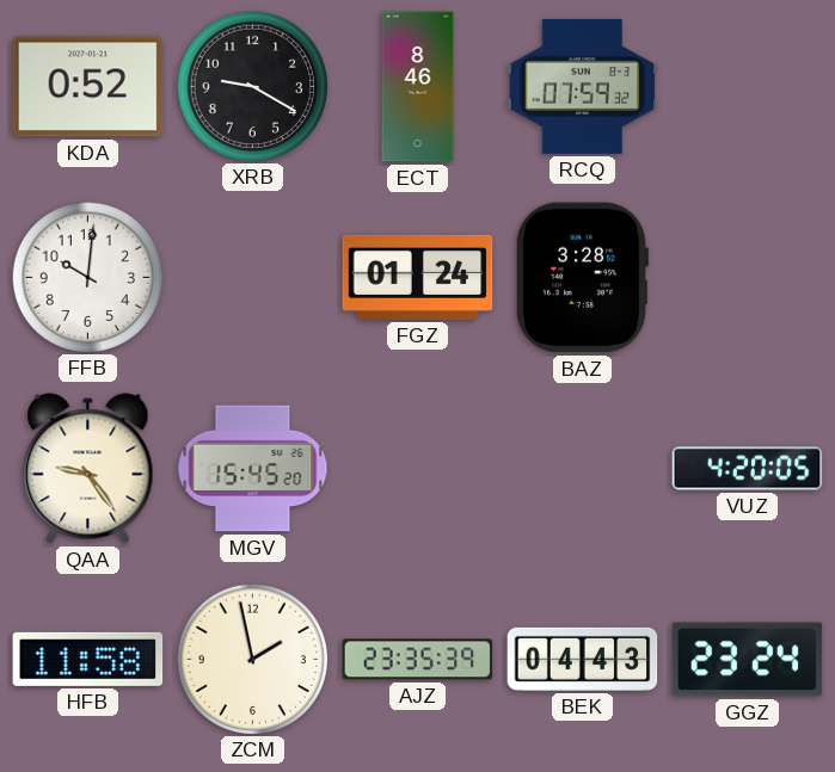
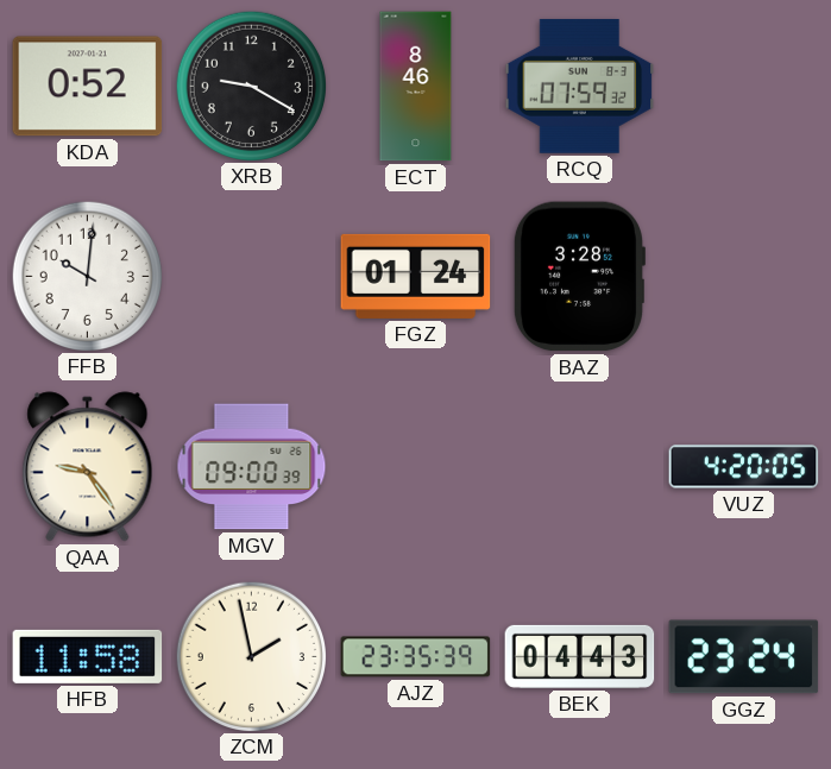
MGV: 15:45 -> 09:00 (252, 467)
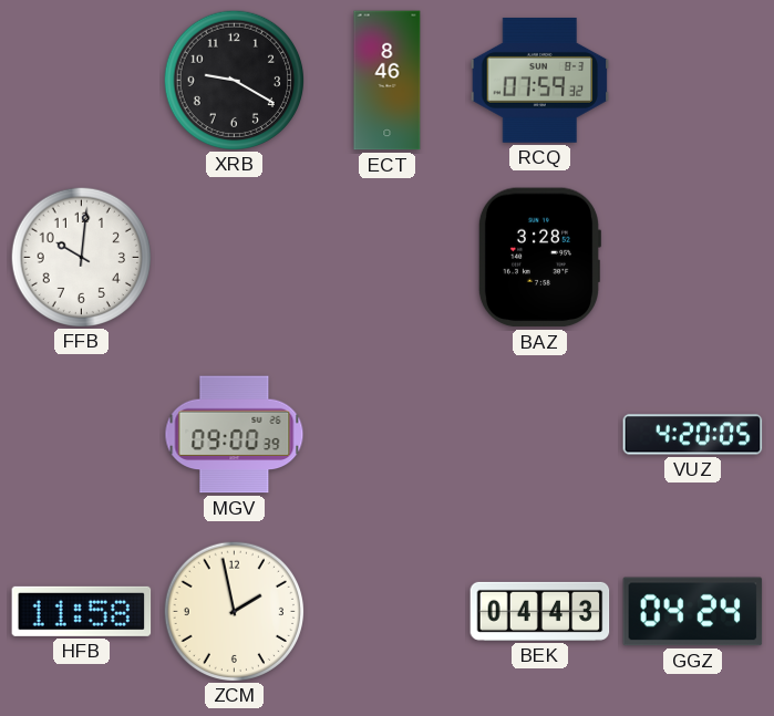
KDA: 0:52 -> none (88, 87)
FGZ: 01:24 -> none (416, 276)
QAA: 9:24 -> none (88, 467)
AJZ: 23:35 -> none (416, 657)
GGZ: 23:24 -> 04:24 (693, 612)
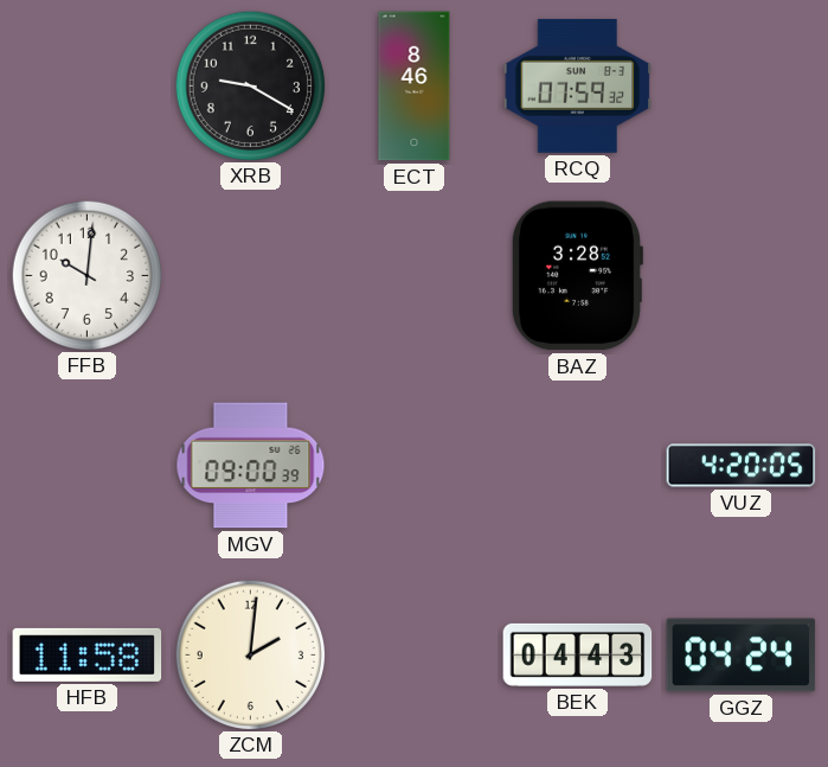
ZCM: 1:58 -> 2:01 (250, 654)
